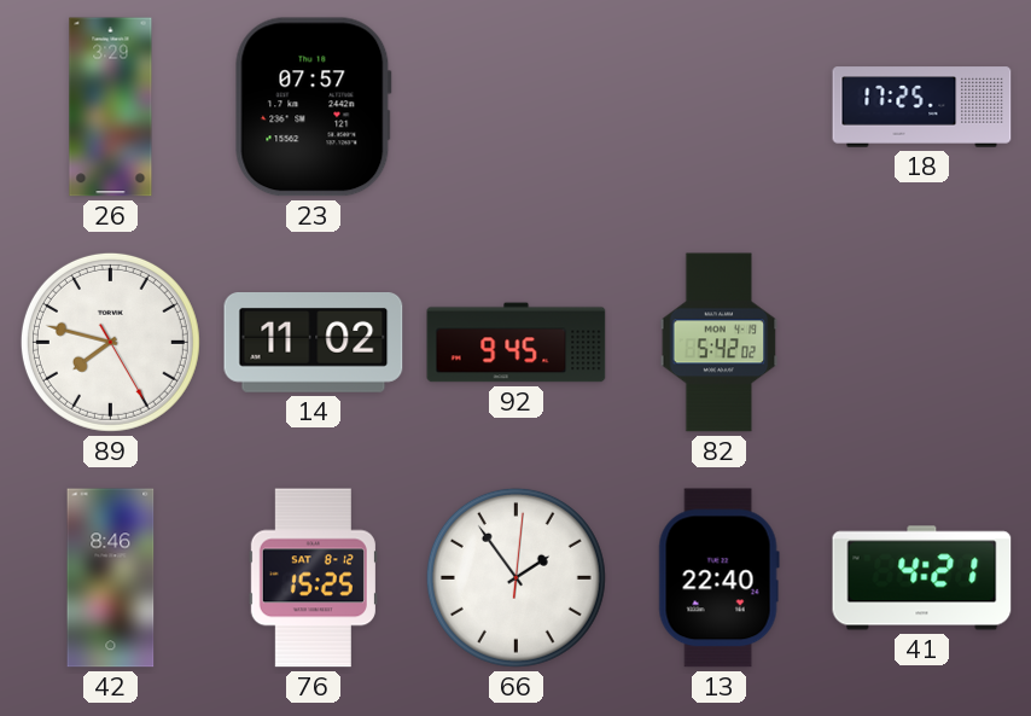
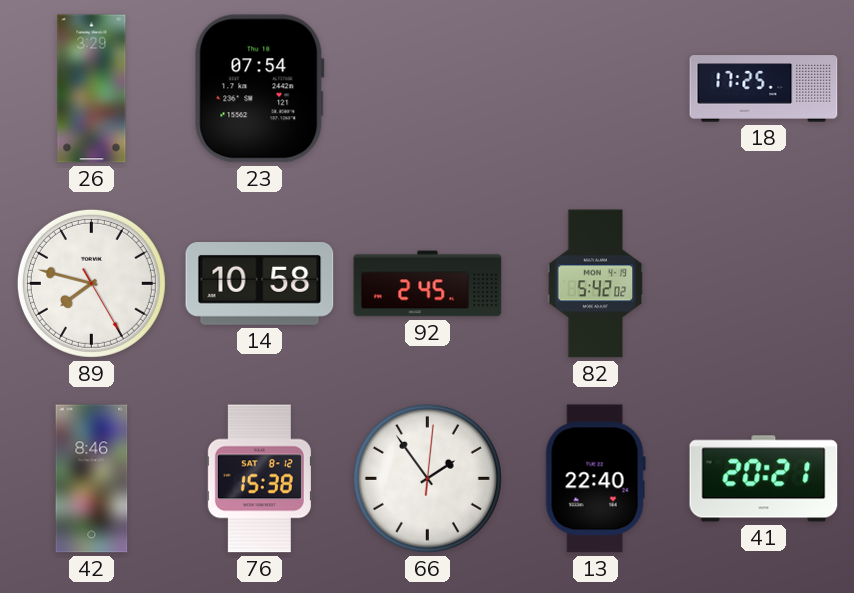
23: 07:57 -> 07:54 (259, 89)
14: 11:02 -> 10:58 (260, 284)
92: 9:45 -> 2:45 (428, 284)
76: 15:25 -> 15:38 (259, 479)
41: 4:21 -> 20:21 (764, 479)
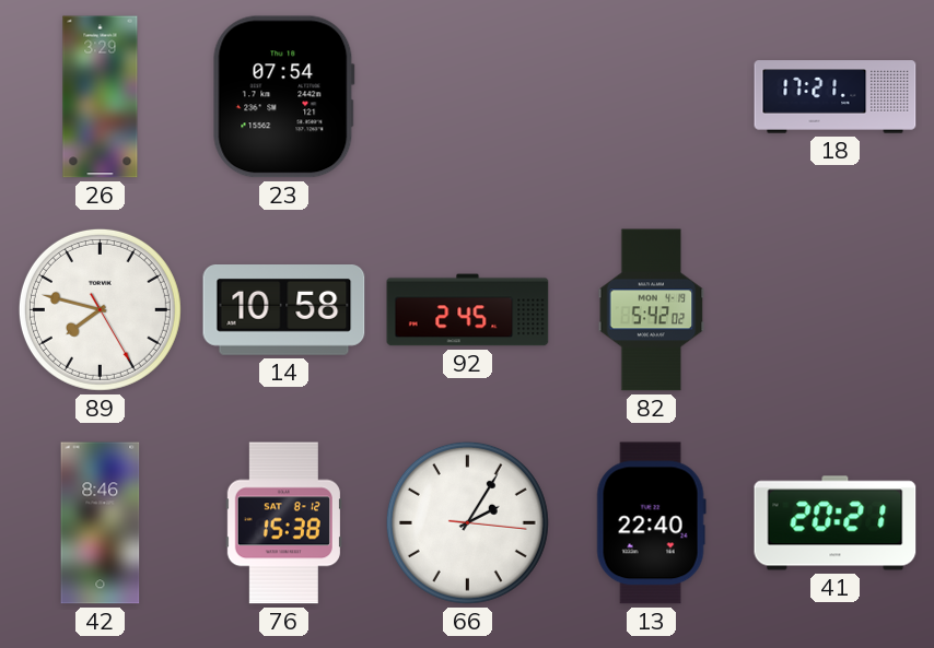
18: 17:25 -> 17:21 (836, 97)
66: 1:54 -> 2:05 (467, 522)
